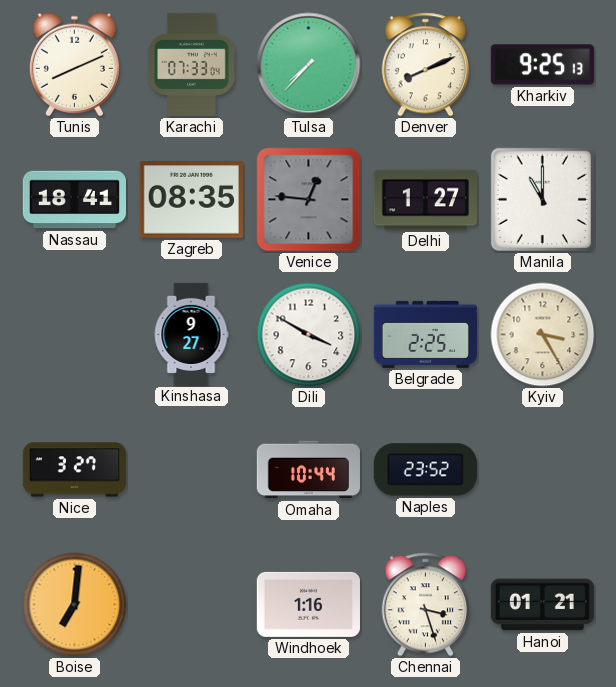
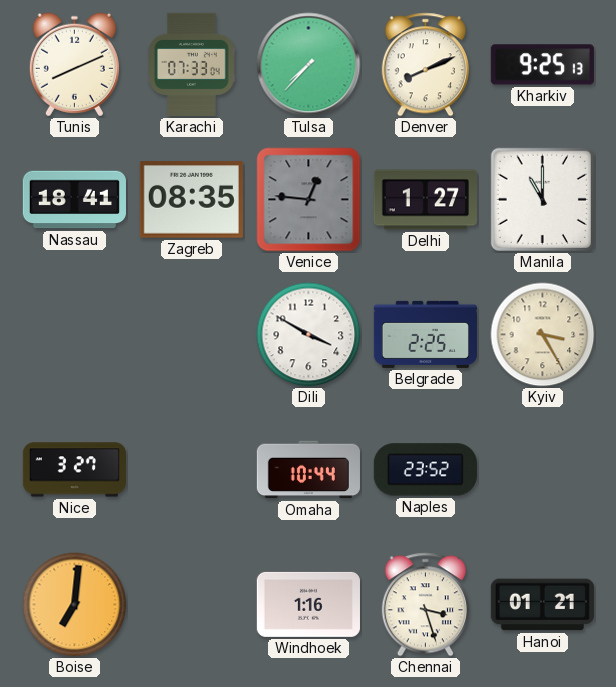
Kinshasa: 9:27 -> none (191, 334)
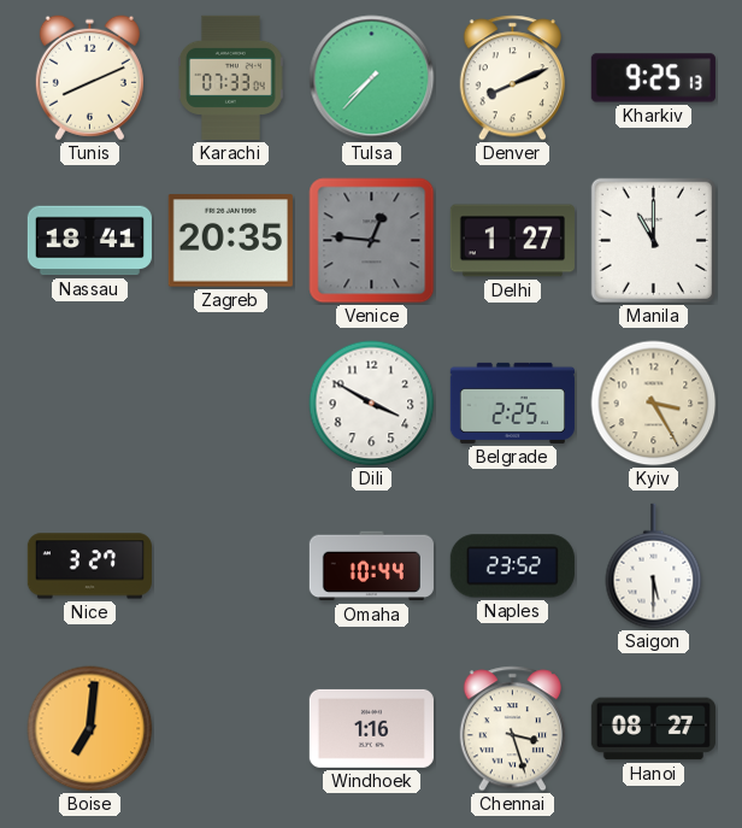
Zagreb: 08:35 -> 20:35 (230, 241)
Saigon: none -> 5:30 (654, 566)
Hanoi: 01:21 -> 08:27 (653, 729)
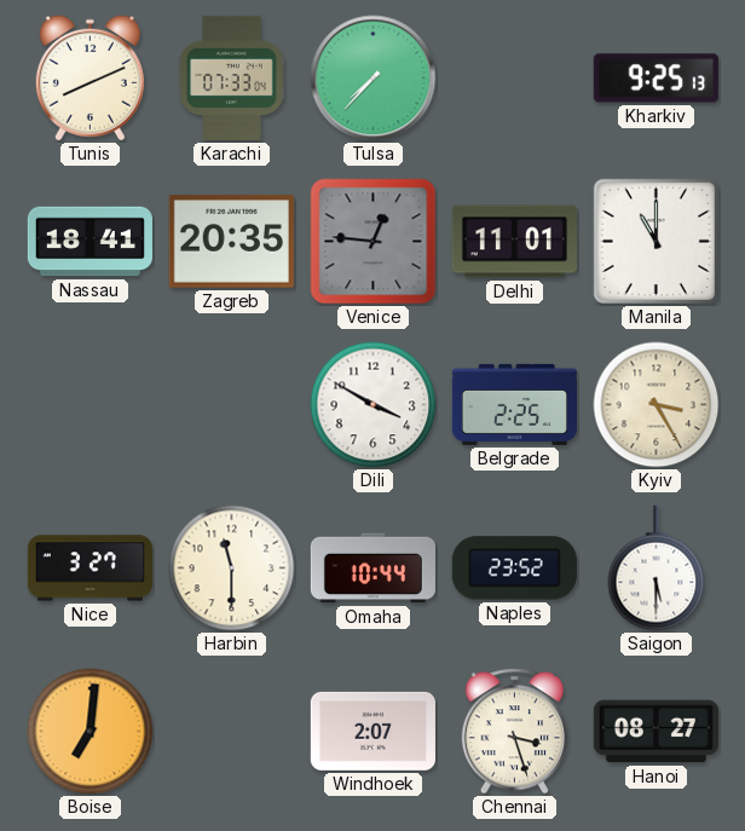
Denver: 8:11 -> none (512, 78)
Delhi: 1:27 -> 11:01 (514, 242)
Harbin: none -> 11:30 (232, 569)
Windhoek: 1:16 -> 2:07 (372, 731)
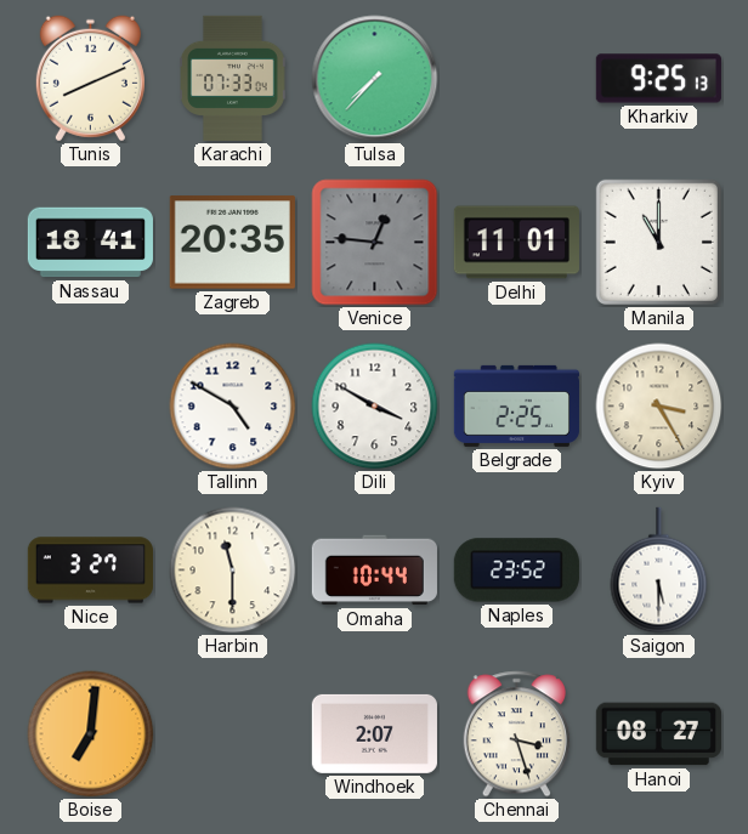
Tallinn: none -> 4:50 (233, 407)
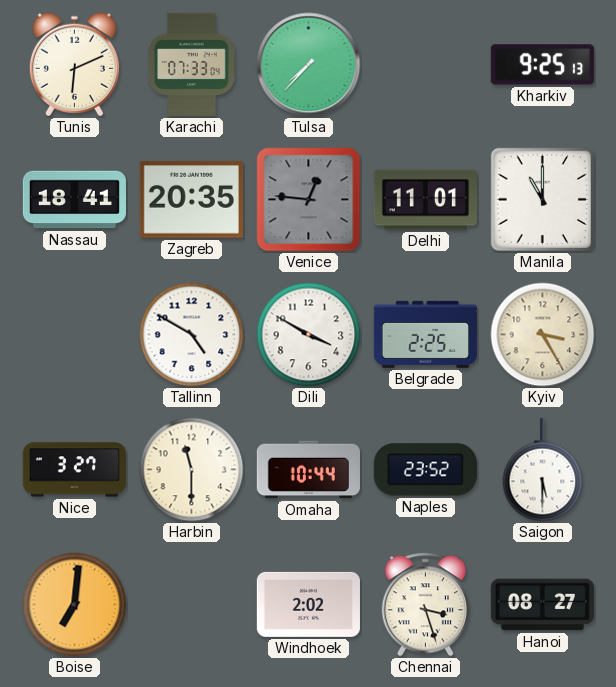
Tunis: 8:11 -> 6:11 (74, 65)
Windhoek: 2:07 -> 2:02 (308, 604)
